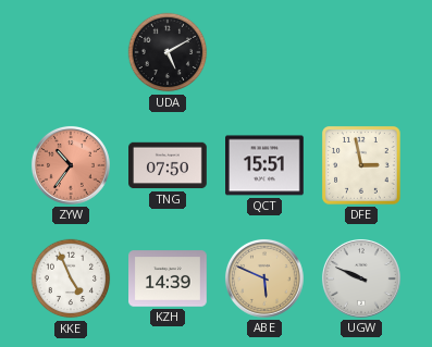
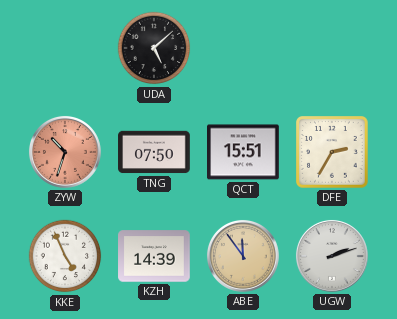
UDA: 5:10 -> 5:08 (154, 48)
ZYW: 10:36 -> 10:33 (65, 152)
DFE: 2:58 -> 2:35 (333, 153)
ABE: 5:49 -> 11:54 (243, 256)
UGW: 9:49 -> 2:12 (332, 256)
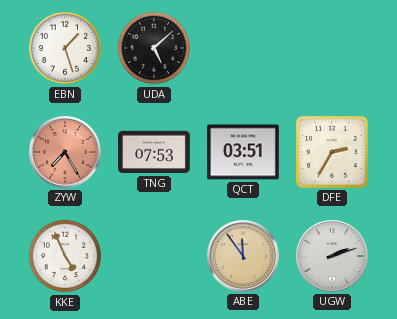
EBN: none -> 1:27 (65, 48)
ZYW: 10:33 -> 7:25 (65, 152)
TNG: 07:50 -> 07:53 (154, 152)
QCT: 15:51 -> 03:51 (244, 152)
KZH: 14:39 -> none (154, 256)
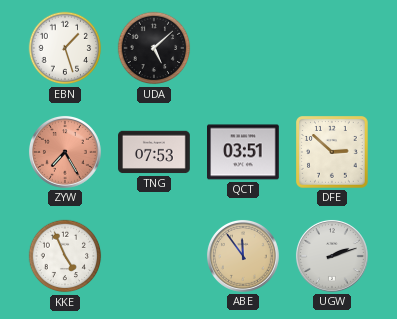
DFE: 2:35 -> 2:52 (333, 153)
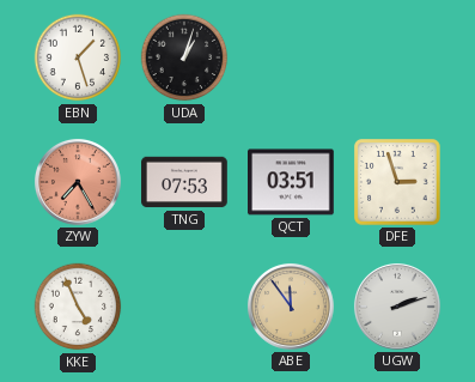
UDA: 5:08 -> 1:03 (184, 57)
DFE: 2:52 -> 2:57 (398, 183)
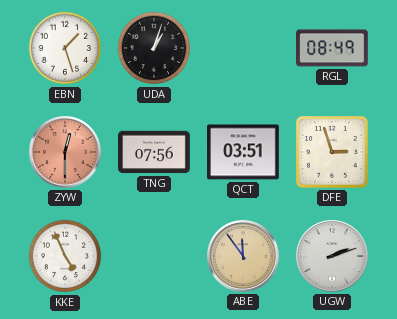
RGL: none -> 08:49 (332, 48)
ZYW: 7:25 -> 12:30 (65, 152)
TNG: 07:53 -> 07:56 (154, 152)
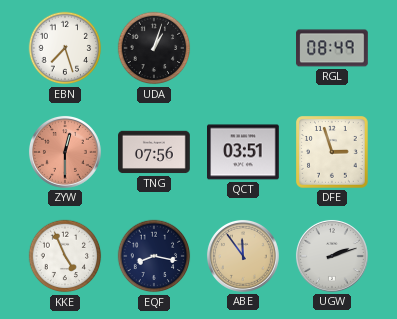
EBN: 1:27 -> 7:27 (65, 48)
EQF: none -> 8:17 (154, 256)
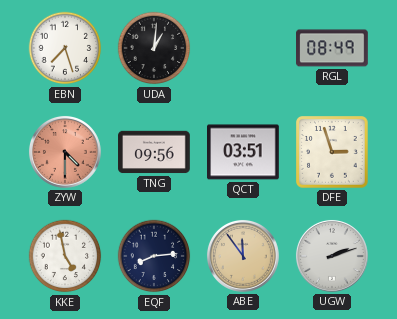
UDA: 1:03 -> 1:01 (154, 48)
ZYW: 12:30 -> 4:30 (65, 152)
TNG: 07:56 -> 09:56 (154, 152)
KKE: 4:56 -> 4:58 (65, 256)
EQF: 8:17 -> 8:14 (154, 256)
